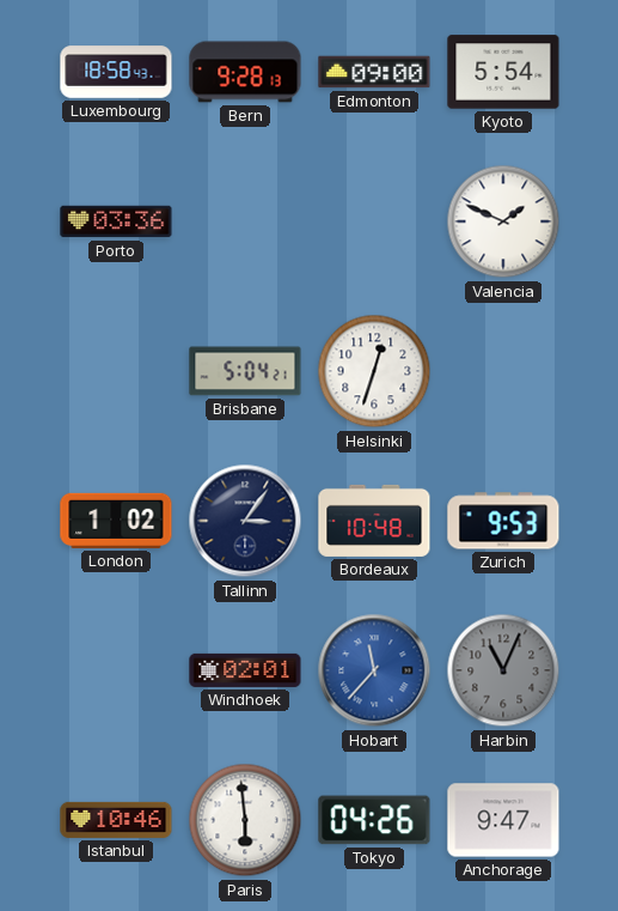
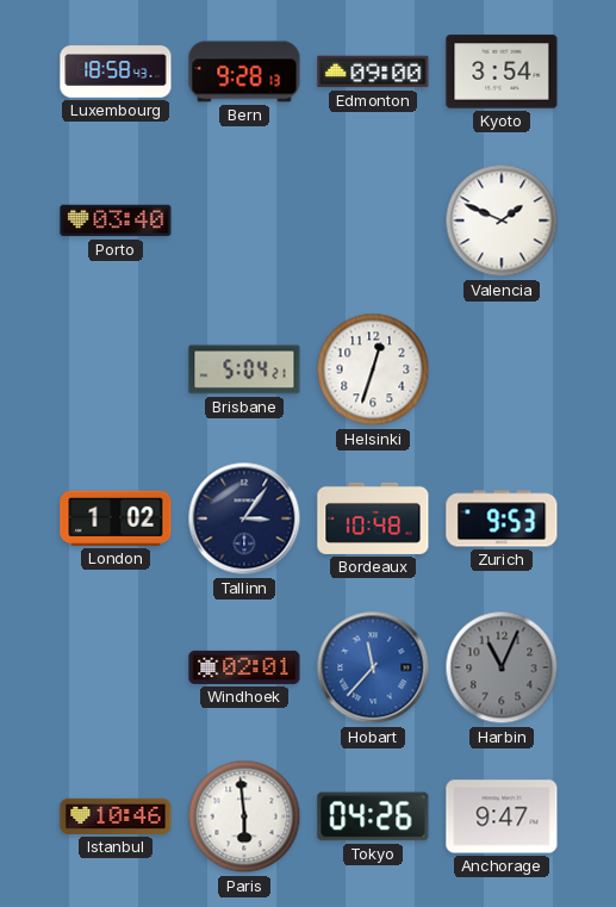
Kyoto: 5:54 -> 3:54 (502, 72)
Porto: 03:36 -> 03:40 (116, 220)
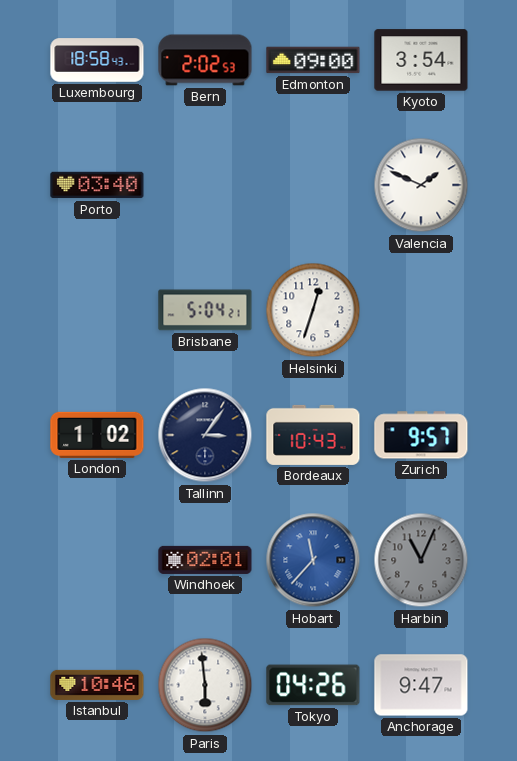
Bern: 9:28 -> 2:02 (205, 60)
Bordeaux: 10:48 -> 10:43 (313, 435)
Zurich: 9:53 -> 9:57 (421, 435)
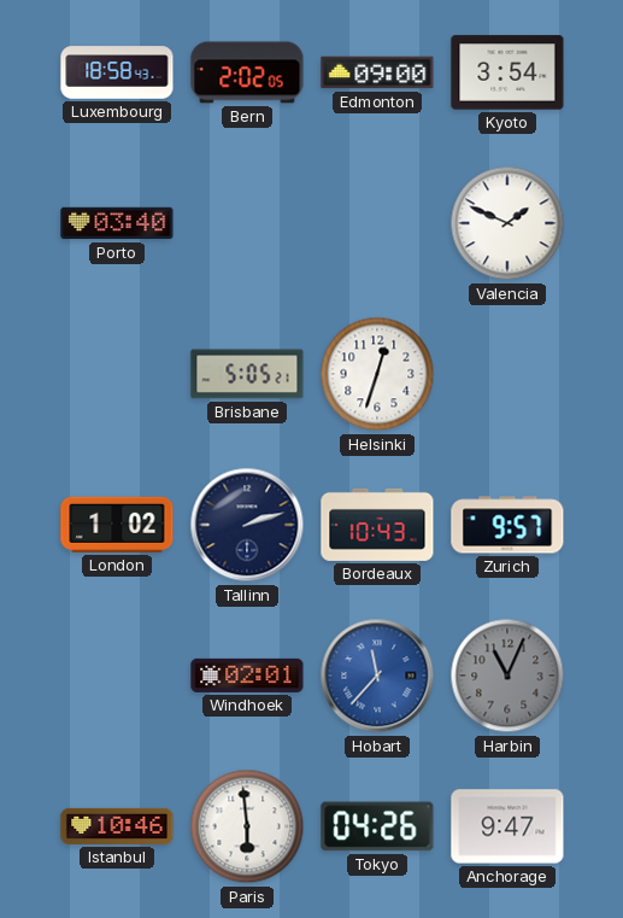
Bern: 2:02:53 -> 2:02:05 (247, 72)
Brisbane: 5:04 -> 5:05 (247, 374)
Tallinn: 3:06 -> 2:12 (247, 525)
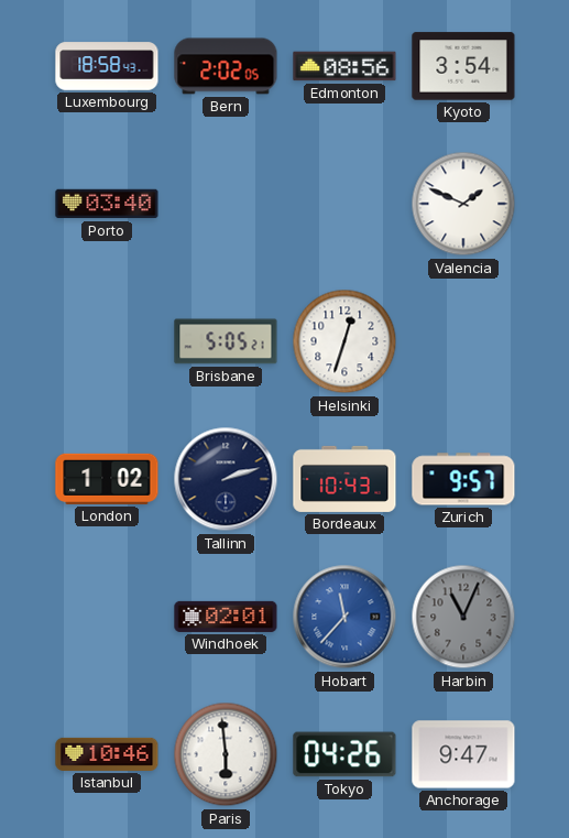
Edmonton: 09:00 -> 08:56 (344, 66)
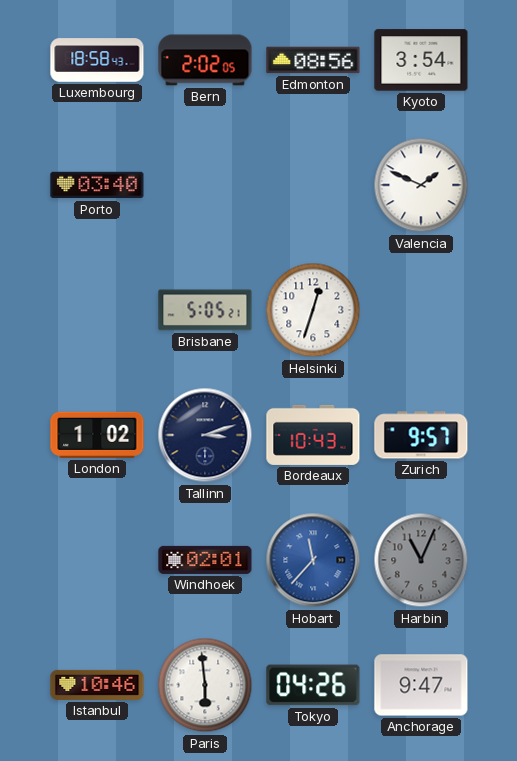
Tallinn: 2:12 -> 3:12 (205, 435)
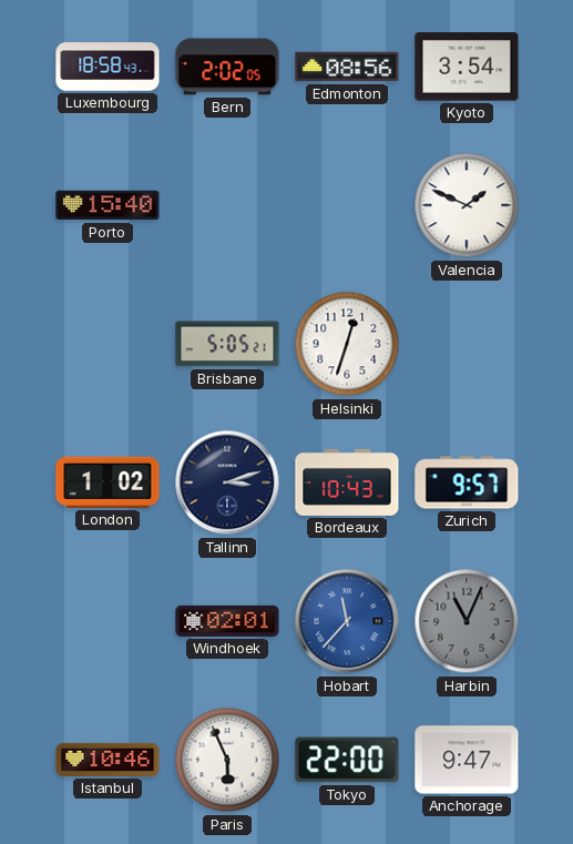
Porto: 03:40 -> 15:40 (108, 205)
Paris: 5:59 -> 5:56 (227, 760)
Tokyo: 04:26 -> 22:00 (347, 760)
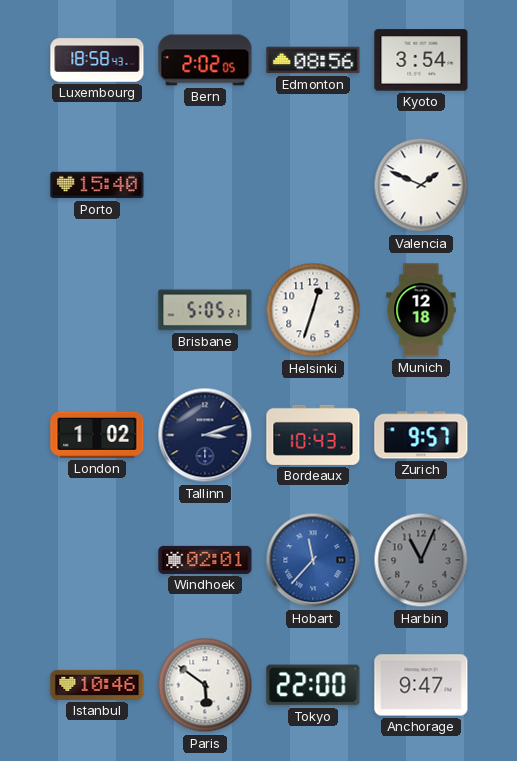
Munich: none -> 12:18 (421, 310)
Paris: 5:56 -> 5:51 (205, 685)
